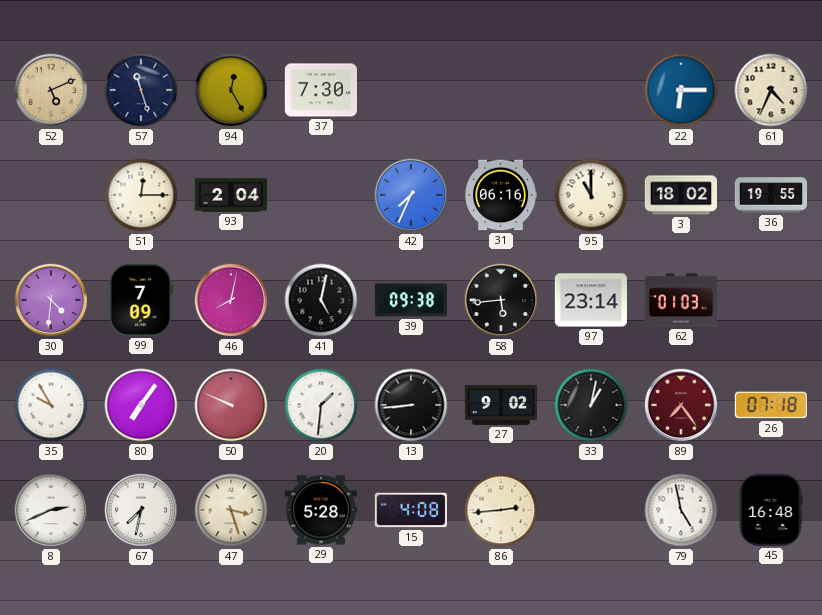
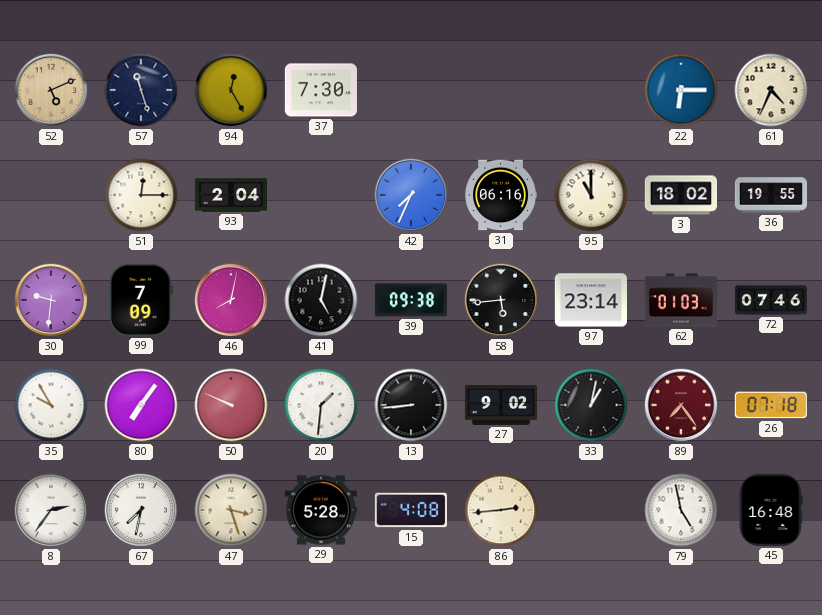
30: 4:31 -> 9:31 (51, 300)
72: none -> 07:46 (770, 300)
8: 2:41 -> 2:36 (51, 510)
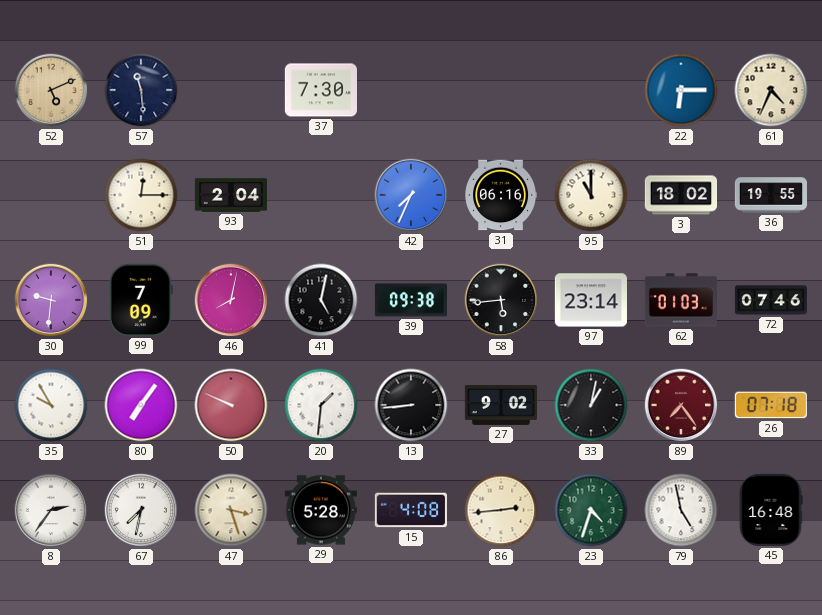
57: 11:27 -> 11:29 (141, 90)
94: 12:25 -> none (231, 90)
23: none -> 4:33 (591, 510)
